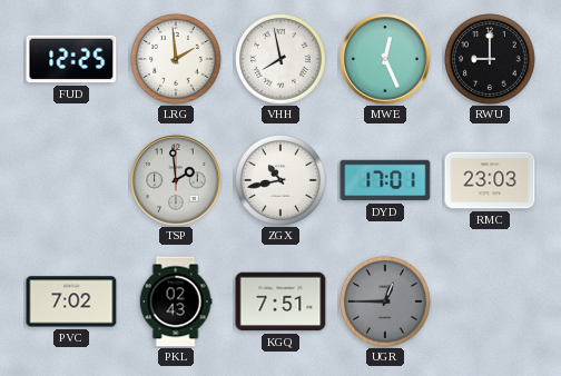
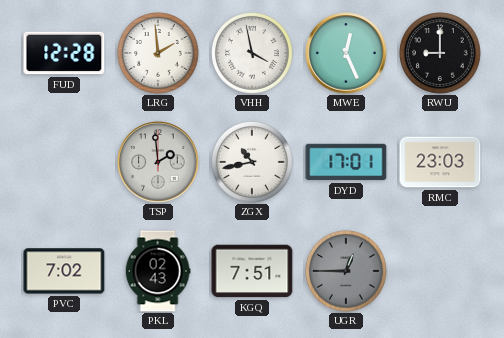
FUD: 12:25 -> 12:28 (64, 53)
VHH: 7:58 -> 3:58 (253, 54)
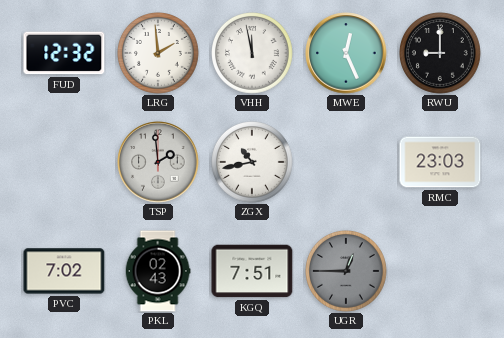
FUD: 12:28 -> 12:32 (64, 53)
VHH: 3:58 -> 11:58 (253, 54)
DYD: 17:01 -> none (346, 162)
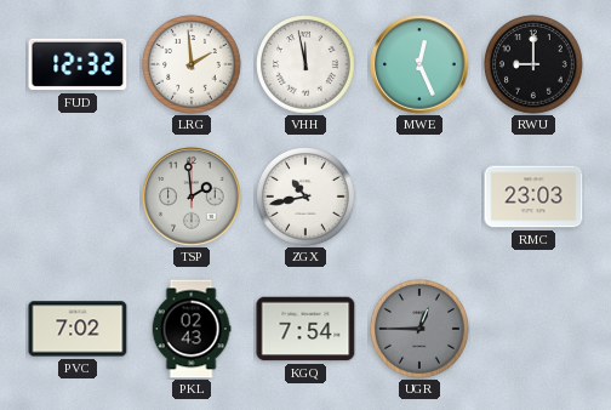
KGQ: 7:51 -> 7:54 (305, 329)
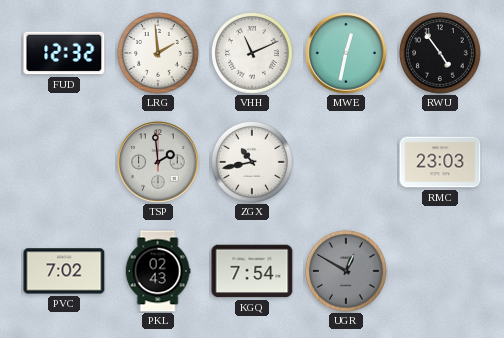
VHH: 11:58 -> 11:11 (253, 54)
MWE: 12:26 -> 12:32 (346, 53)
RWU: 9:00 -> 4:54 (441, 54)
UGR: 12:45 -> 12:50 (347, 272)
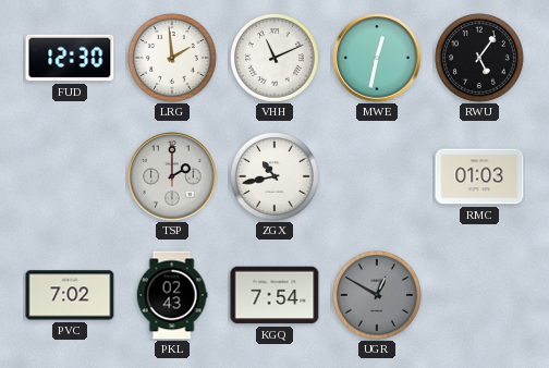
FUD: 12:32 -> 12:30 (70, 58)
RWU: 4:54 -> 5:06 (480, 59)
TSP: 1:59 -> 2:00 (172, 176)
RMC: 23:03 -> 01:03 (479, 176)
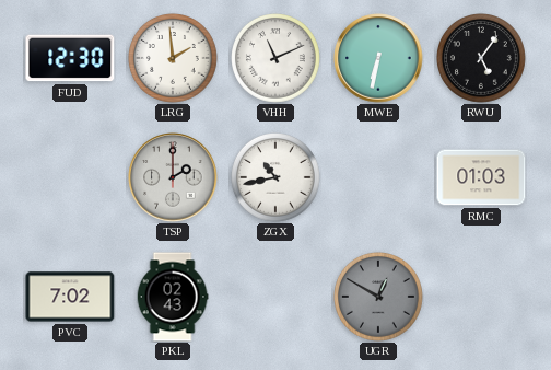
MWE: 12:32 -> 6:32 (378, 58)
KGQ: 7:54 -> none (274, 295)
